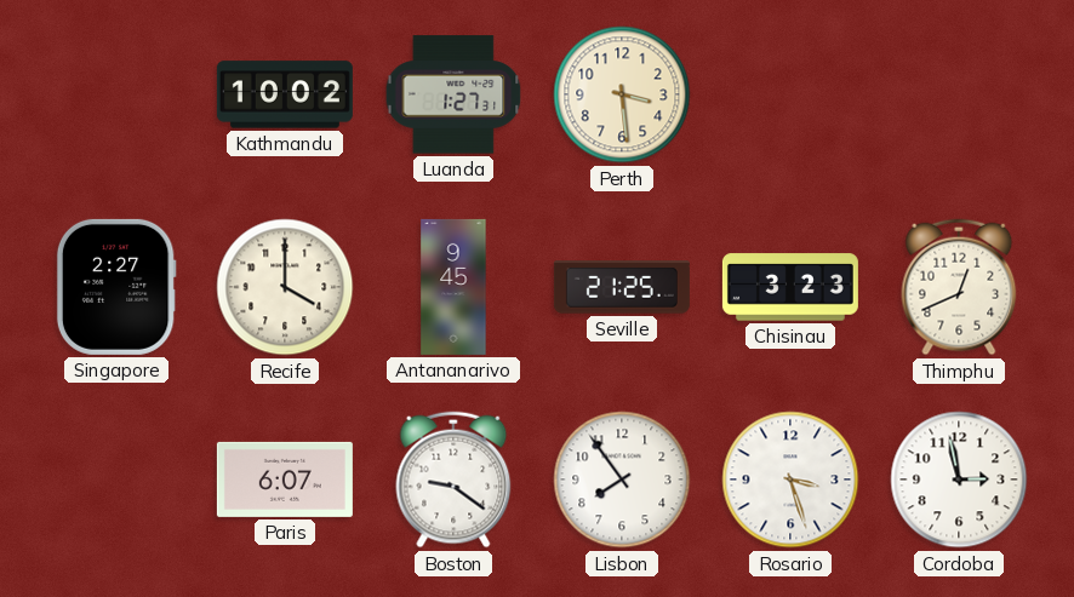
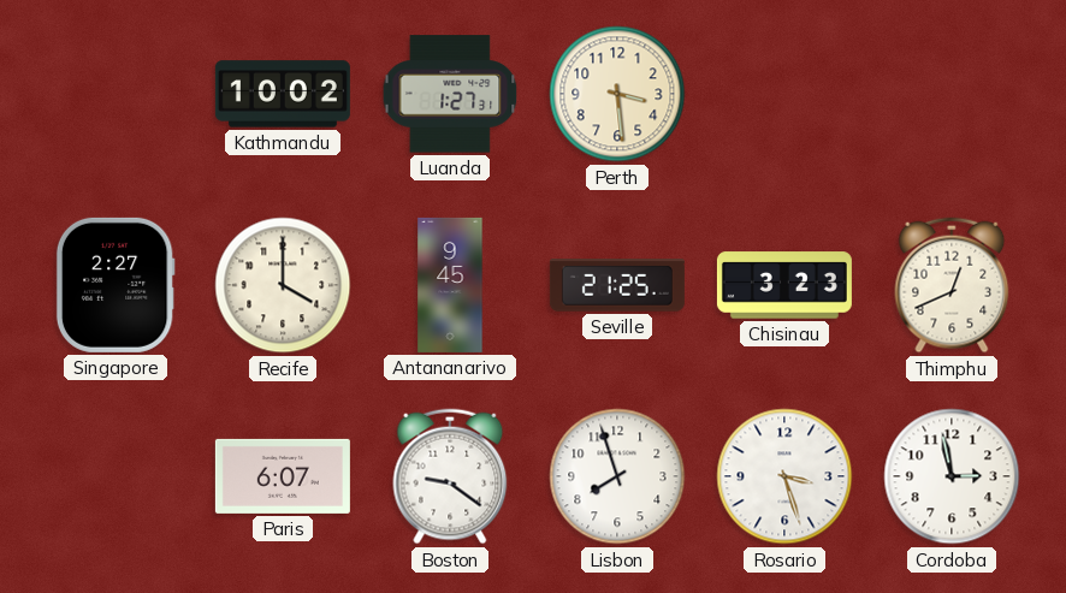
Lisbon: 7:54 -> 7:57 (617, 476)
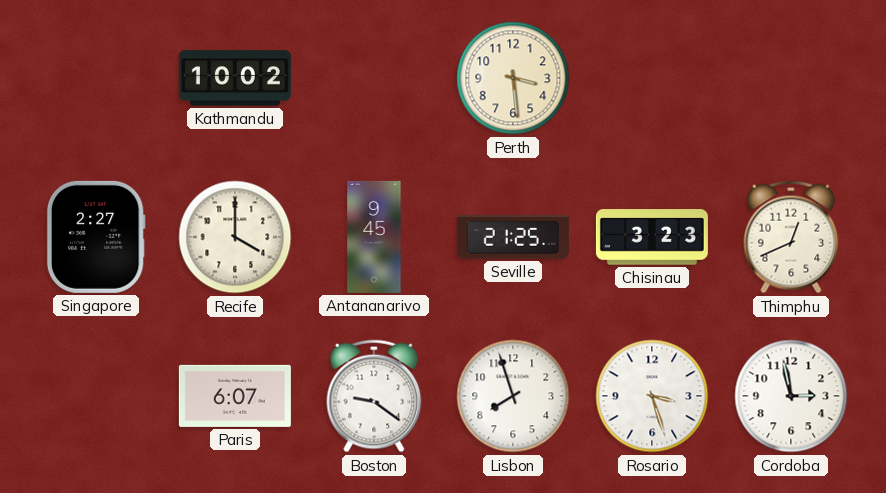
Luanda: 1:27 -> none (450, 94)
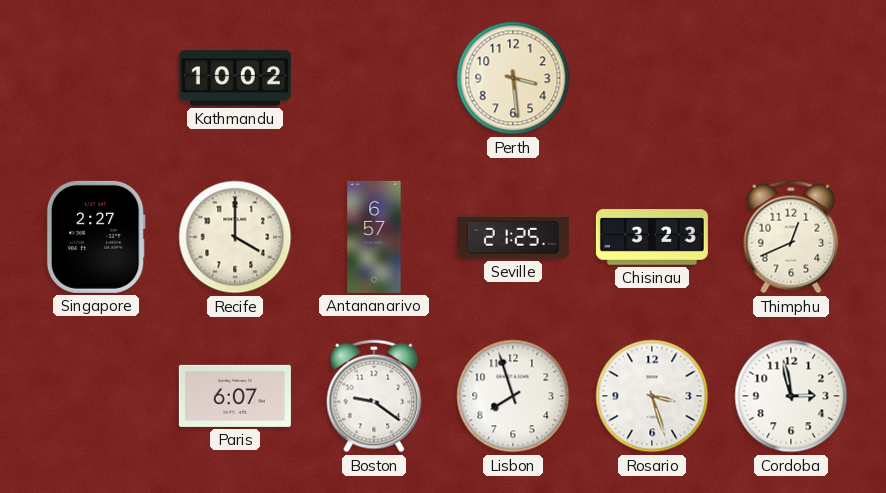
Antananarivo: 9:45 -> 6:57 (374, 237)
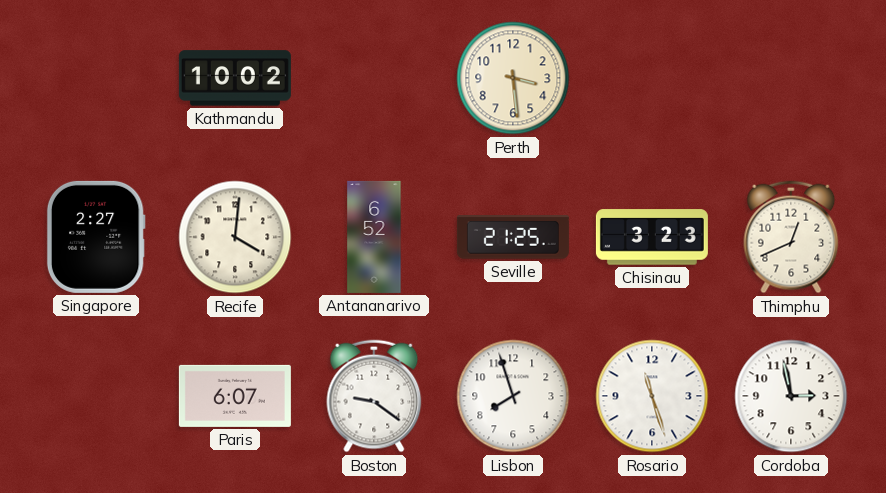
Recife: 4:00 -> 4:01 (235, 237)
Antananarivo: 6:57 -> 6:52 (374, 237)
Rosario: 3:27 -> 11:27 (652, 396)
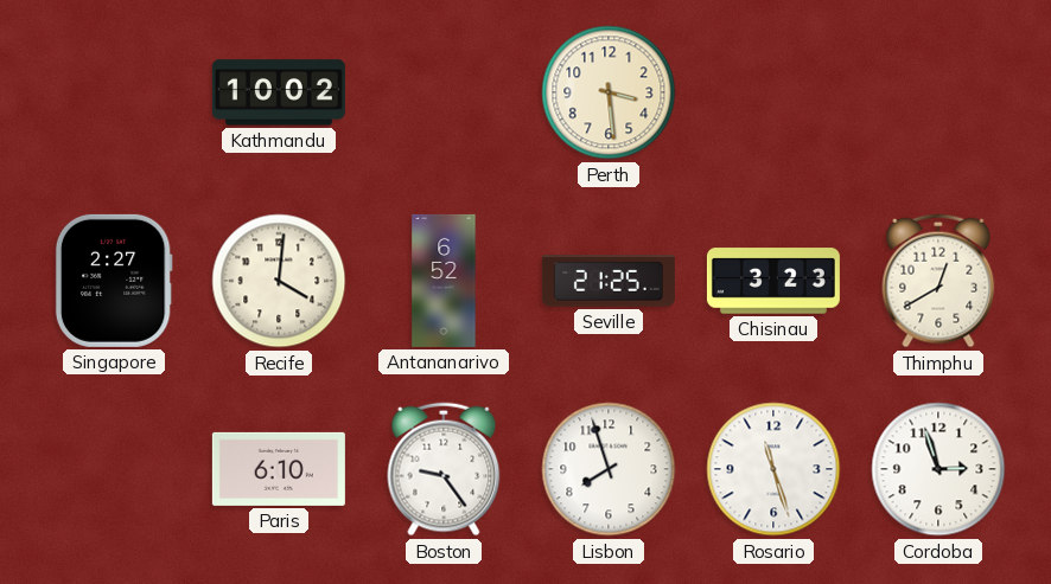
Thimphu: 12:41 -> 12:40 (938, 281)
Paris: 6:07 -> 6:10 (279, 469)
Boston: 9:21 -> 9:24 (444, 469)
Cordoba: 2:58 -> 2:57 (938, 469)
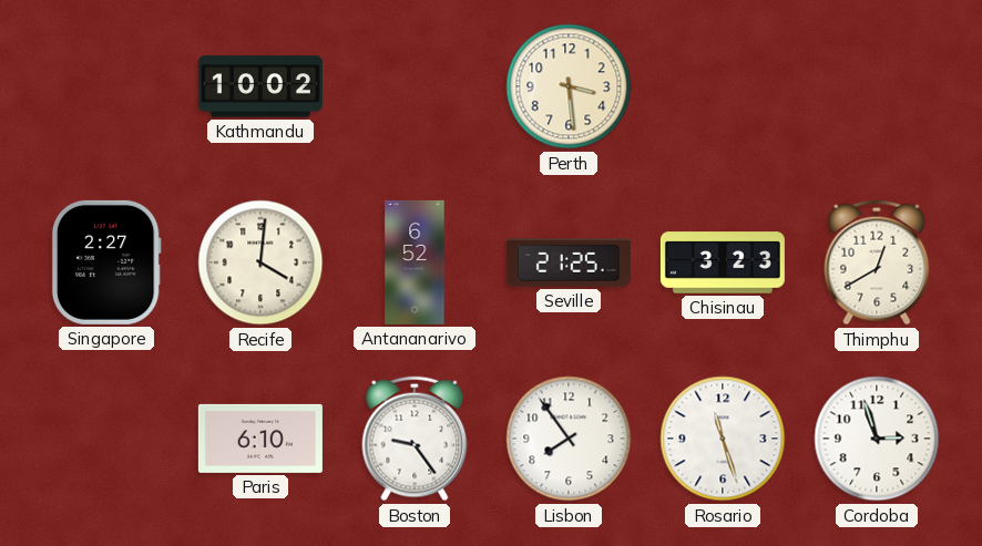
Lisbon: 7:57 -> 7:54 (569, 439)
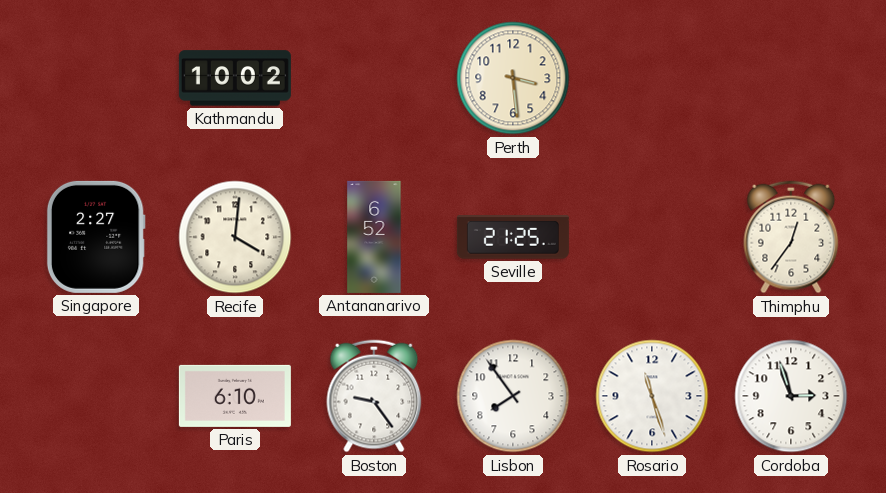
Chisinau: 3:23 -> none (723, 262)
Thimphu: 12:40 -> 12:36 (791, 237)
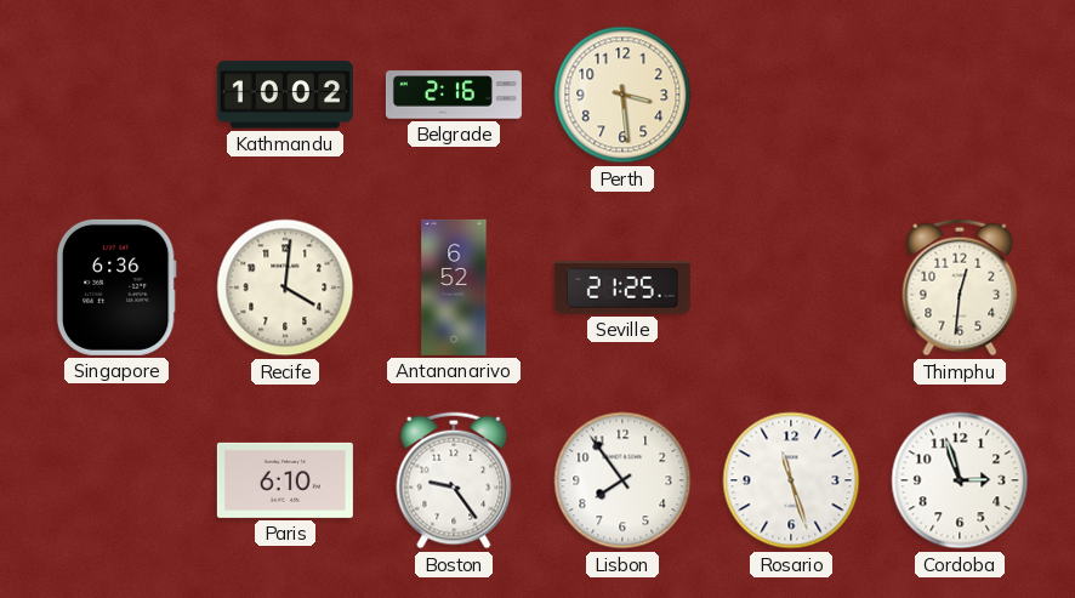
Belgrade: none -> 2:16 (454, 95)
Singapore: 2:27 -> 6:36 (116, 287)
Thimphu: 12:36 -> 12:31 (960, 287)
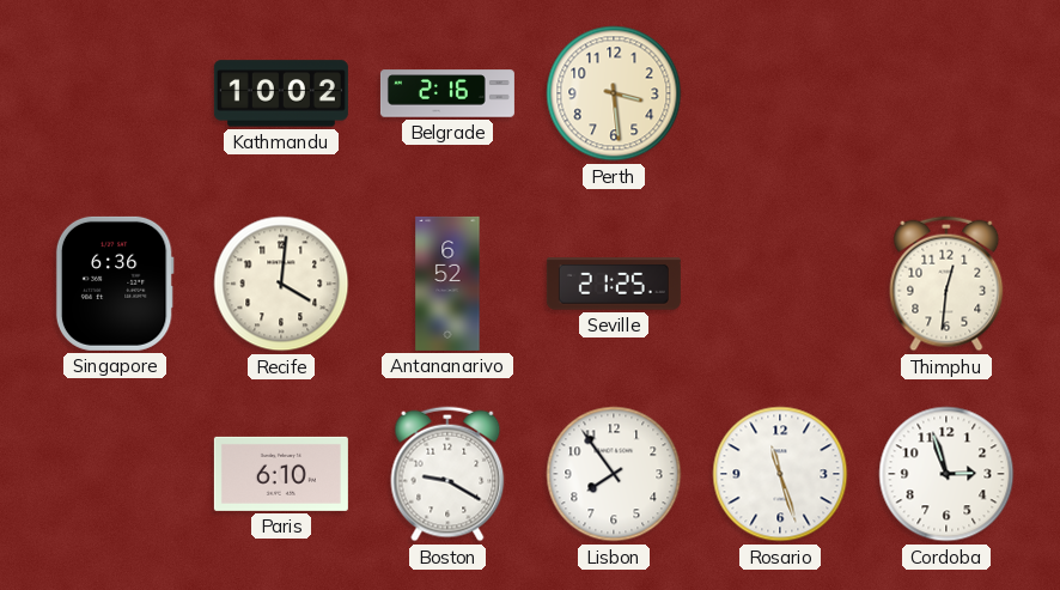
Boston: 9:24 -> 9:20 (447, 474)
